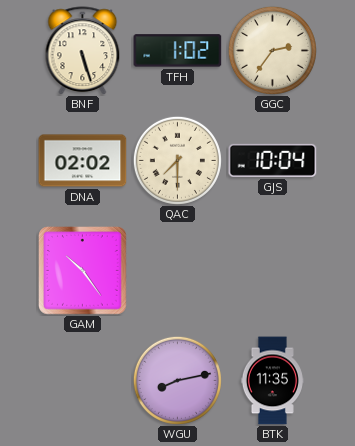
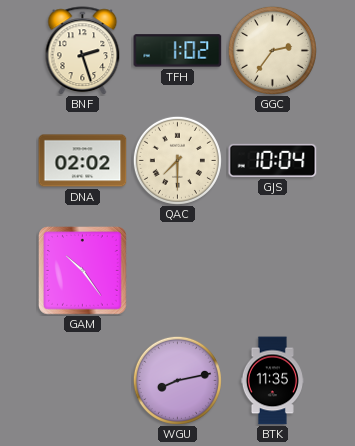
BNF: 5:27 -> 2:27 (83, 51)
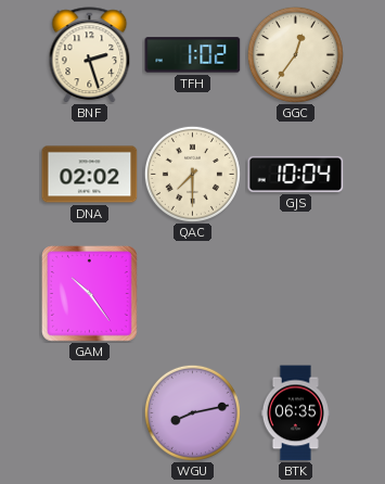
GGC: 2:36 -> 12:36 (295, 54)
BTK: 11:35 -> 06:35 (295, 413)
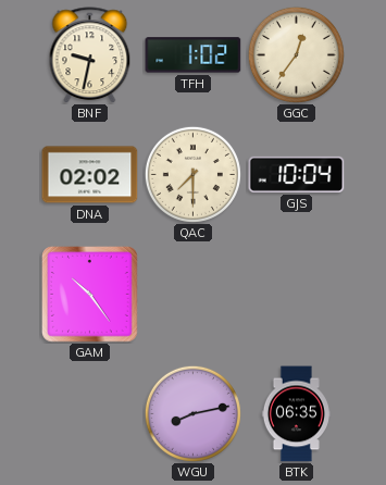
BNF: 2:27 -> 9:32 (90, 55)
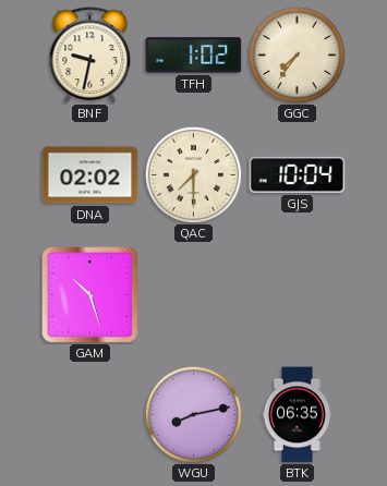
GGC: 12:36 -> 7:36 (297, 54)
GAM: 10:24 -> 10:27 (90, 295)
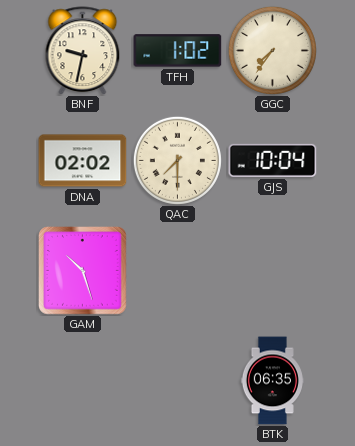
WGU: 8:13 -> none (193, 414)
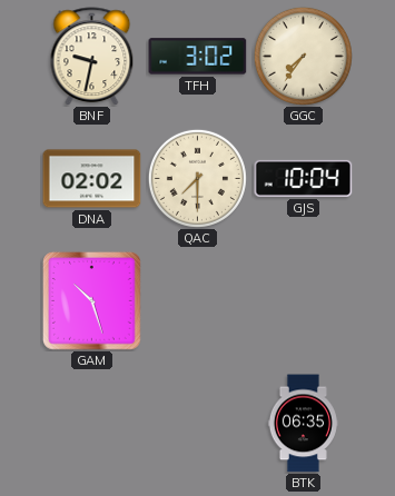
TFH: 1:02 -> 3:02 (198, 57)
